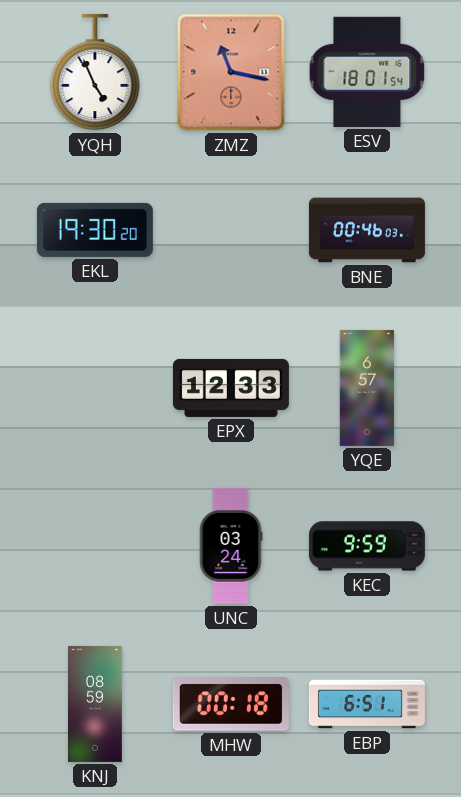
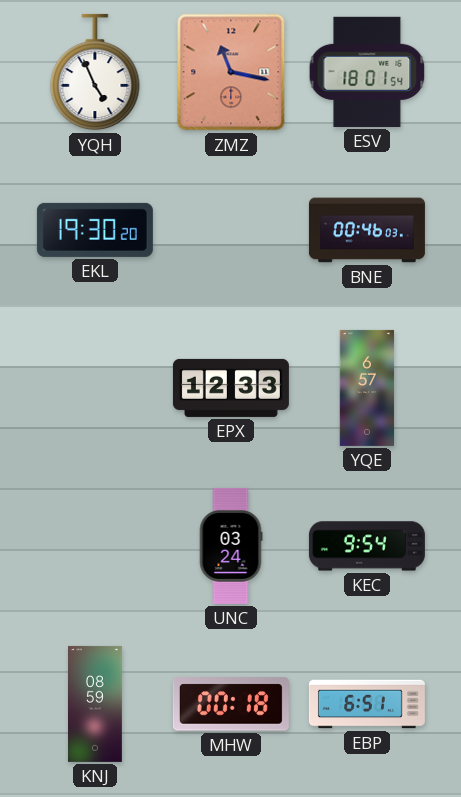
KEC: 9:59 -> 9:54 (367, 546)
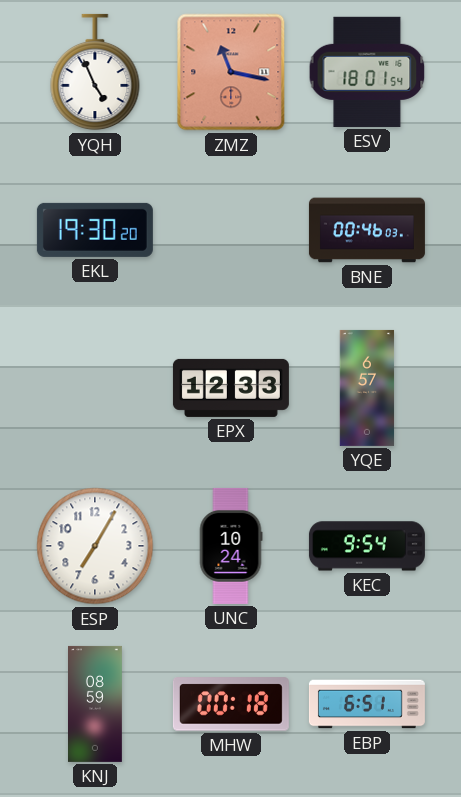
ESP: none -> 7:05 (95, 546)
UNC: 03:24 -> 10:24 (231, 546)
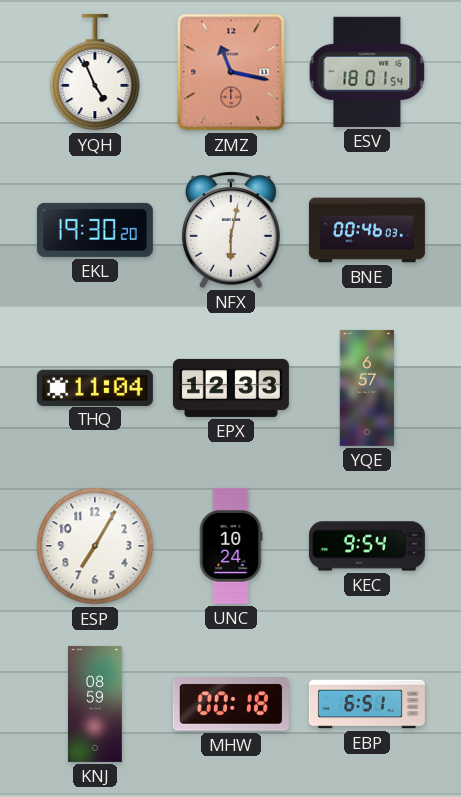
NFX: none -> 6:02 (231, 230)
THQ: none -> 11:04 (95, 387)
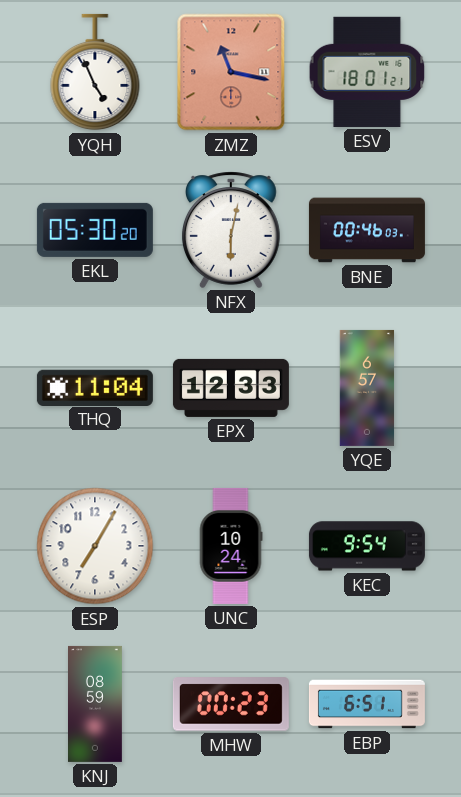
ESV: 18:01:54 -> 18:01:21 (367, 72)
EKL: 19:30 -> 05:30 (95, 230)
MHW: 00:18 -> 00:23 (231, 704)
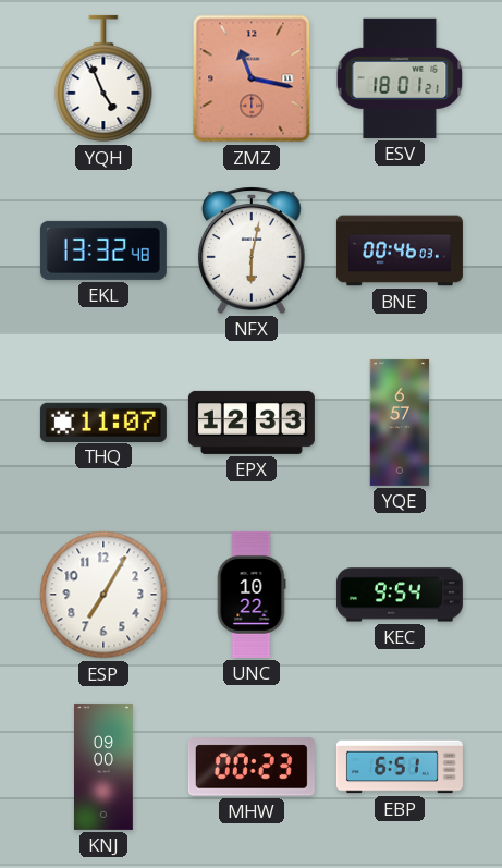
EKL: 05:30 -> 13:32 (103, 250)
THQ: 11:04 -> 11:07 (103, 421)
UNC: 10:24 -> 10:22 (252, 595)
KNJ: 08:59 -> 09:00 (105, 767)
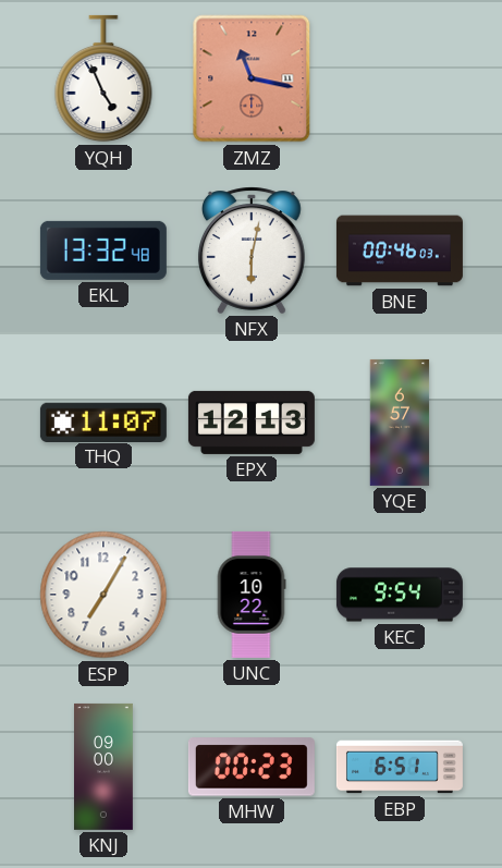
ESV: 18:01 -> none (400, 78)
EPX: 12:33 -> 12:13 (252, 423)
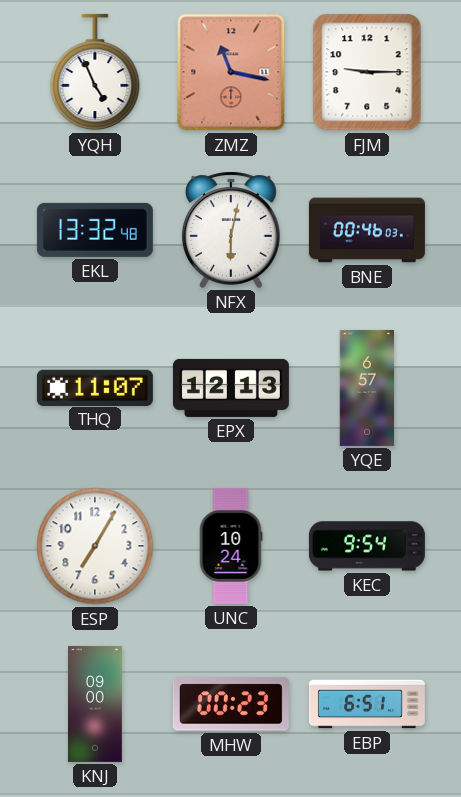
FJM: none -> 9:15 (367, 72)
UNC: 10:22 -> 10:24 (231, 546)
